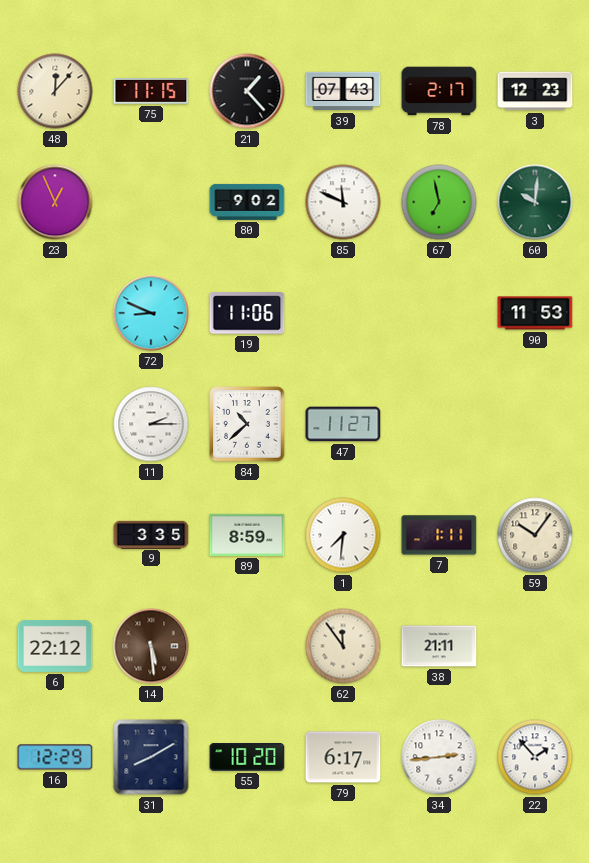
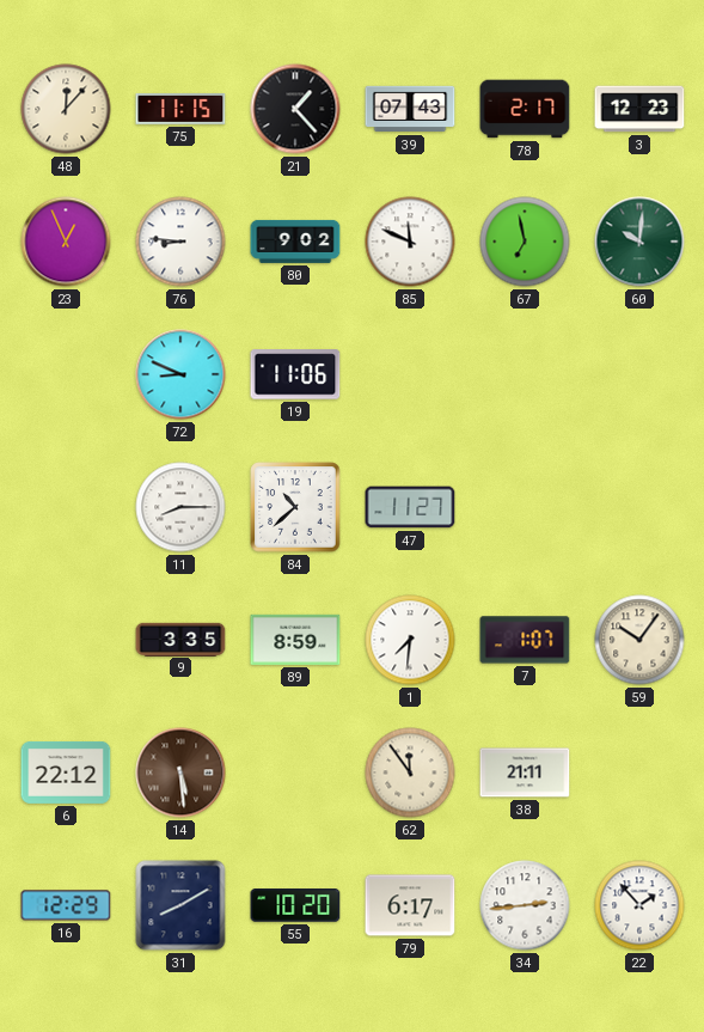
76: none -> 8:46 (180, 242)
90: 11:53 -> none (535, 313)
11: 2:15 -> 8:15 (180, 507)
7: 1:11 -> 1:07 (525, 640)
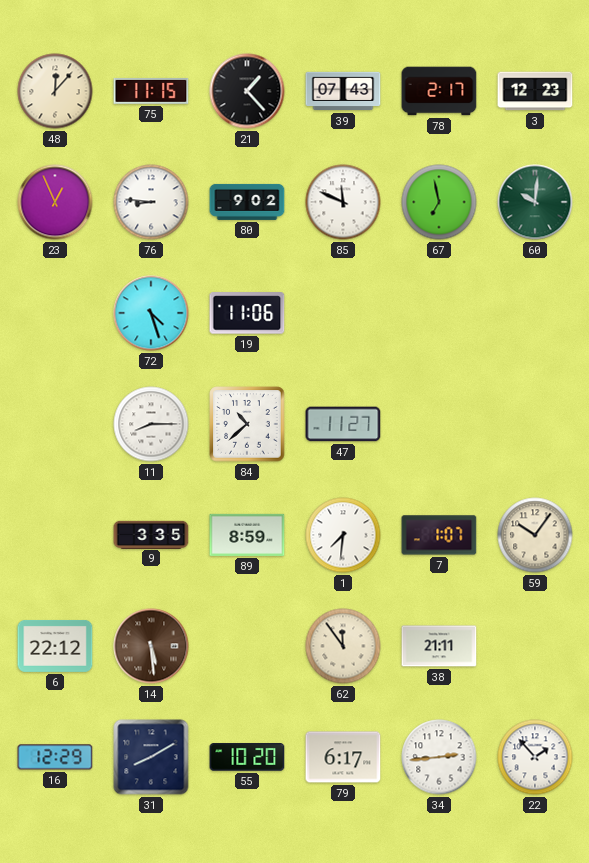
72: 8:49 -> 4:27 (151, 313)
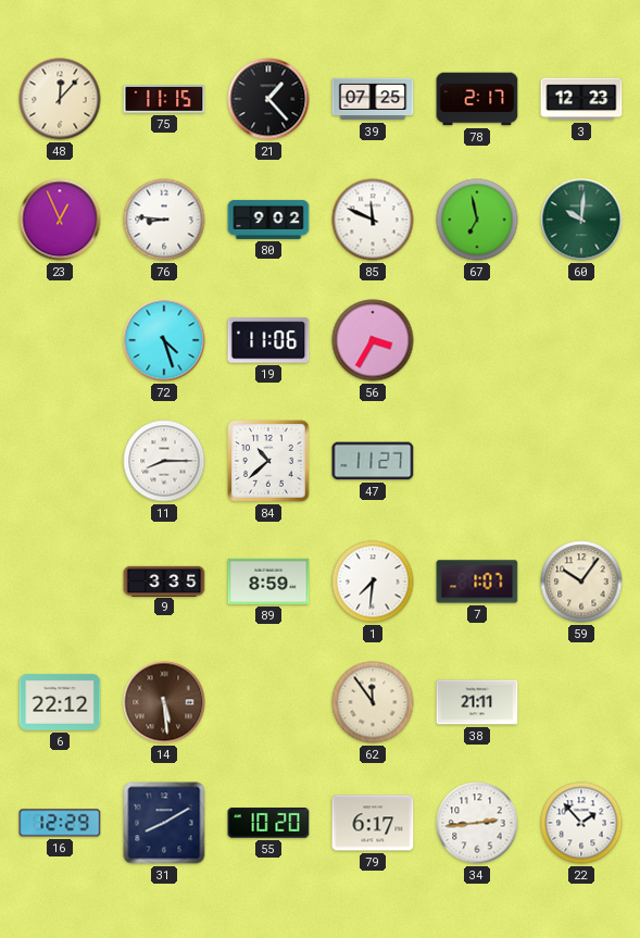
39: 07:43 -> 07:25 (373, 99)
56: none -> 3:35 (373, 340)
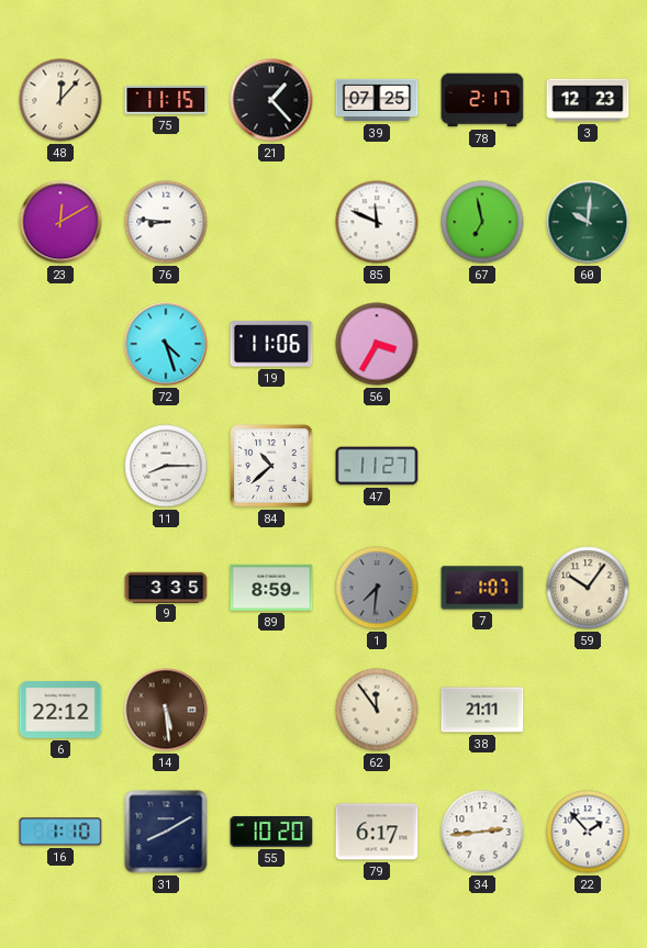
23: 12:56 -> 12:10 (60, 222)
80: 9:02 -> none (268, 220)
1 dial: white -> grey (377, 588)
16: 12:29 -> 1:10 (60, 832)
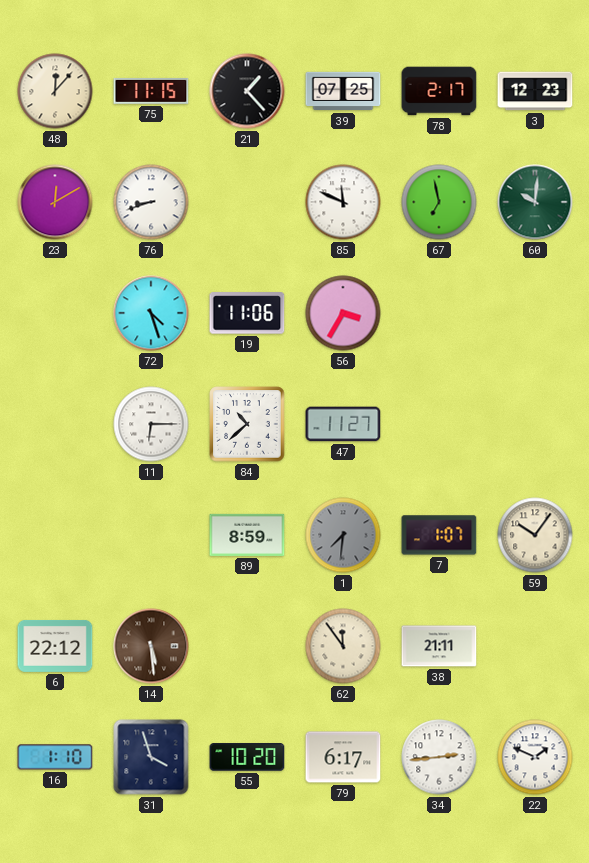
76: 8:46 -> 8:42 (151, 202)
11: 8:15 -> 6:15 (151, 424)
9: 3:35 -> none (166, 587)
31: 8:10 -> 3:57 (151, 757)
22: 1:53 -> 1:49 (535, 757)
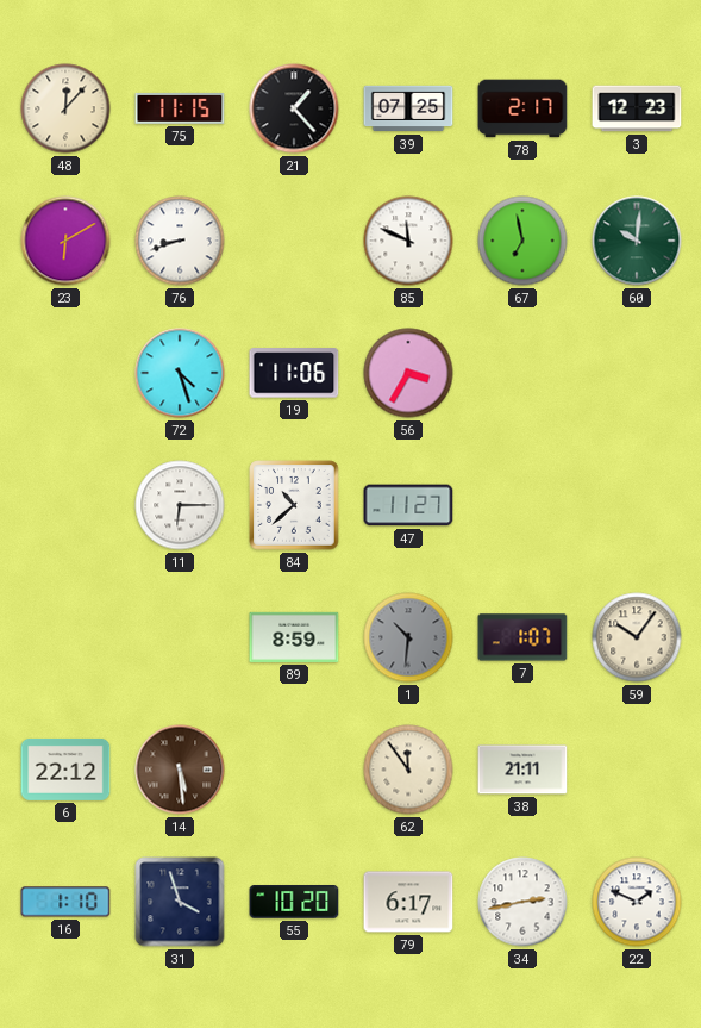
23: 12:10 -> 6:10 (65, 241)
1: 7:31 -> 10:31 (408, 637)
34: 2:44 -> 2:43 (522, 902)
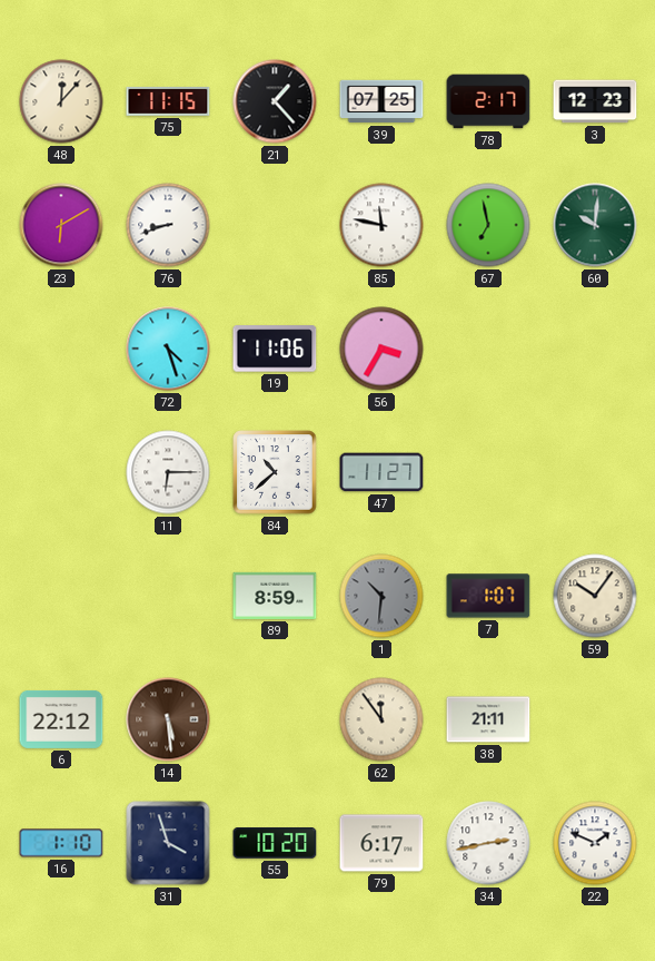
85: 11:49 -> 11:47 (381, 225)
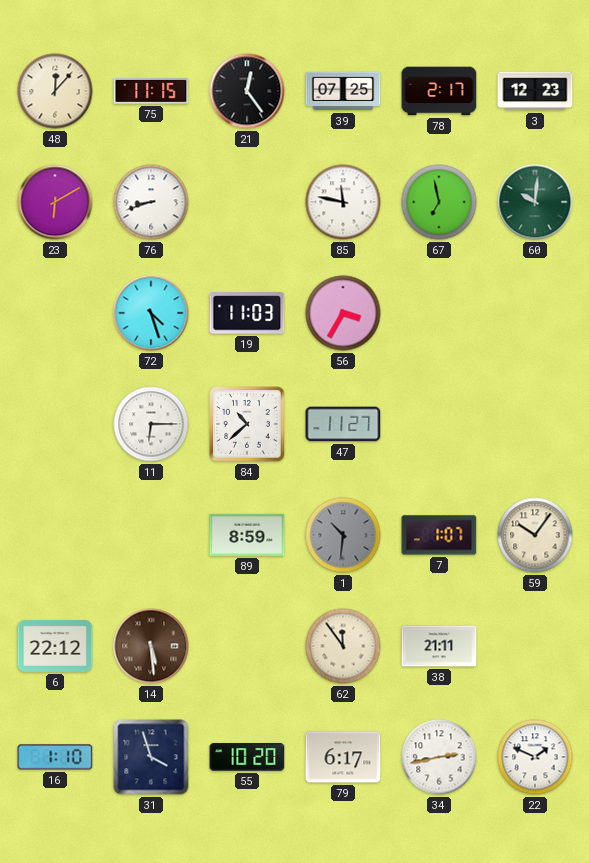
21: 1:23 -> 12:24 (247, 91)
19: 11:06 -> 11:03 (247, 313)
